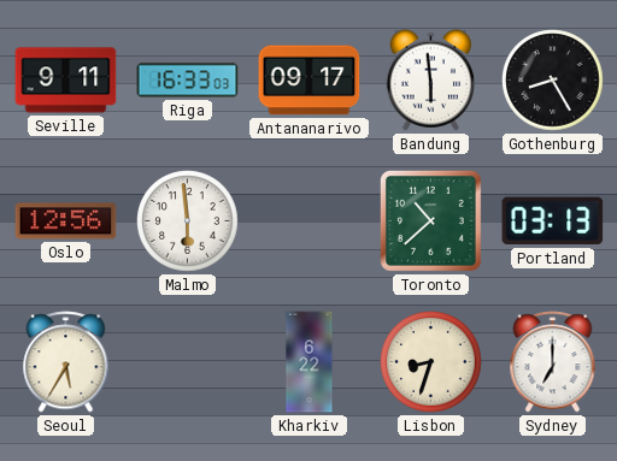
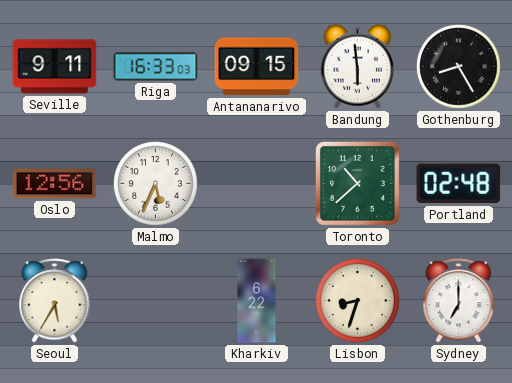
Antananarivo: 09:17 -> 09:15 (257, 67)
Malmo: 5:59 -> 5:34 (156, 184)
Portland: 03:13 -> 02:48 (459, 184)
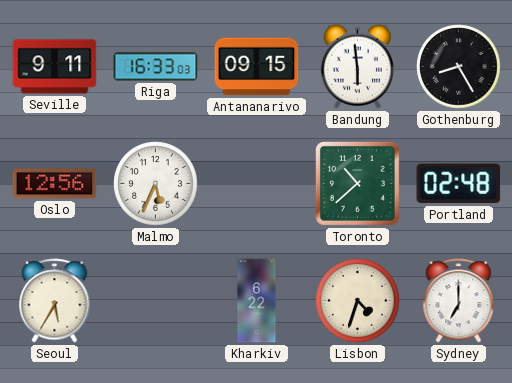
Lisbon: 8:33 -> 4:33 (358, 301)
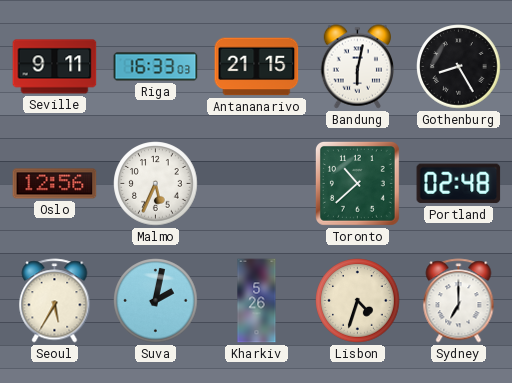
Antananarivo: 09:15 -> 21:15 (257, 67)
Bandung: 5:59 -> 6:02 (358, 67)
Suva: none -> 2:02 (156, 301)
Kharkiv: 6:22 -> 5:26 (257, 301)
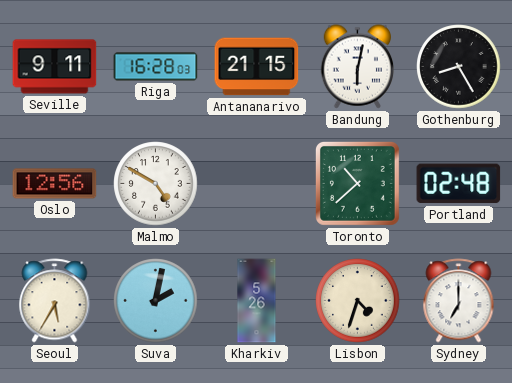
Riga: 16:33 -> 16:28 (156, 67)
Malmo: 5:34 -> 4:50 (156, 184)
